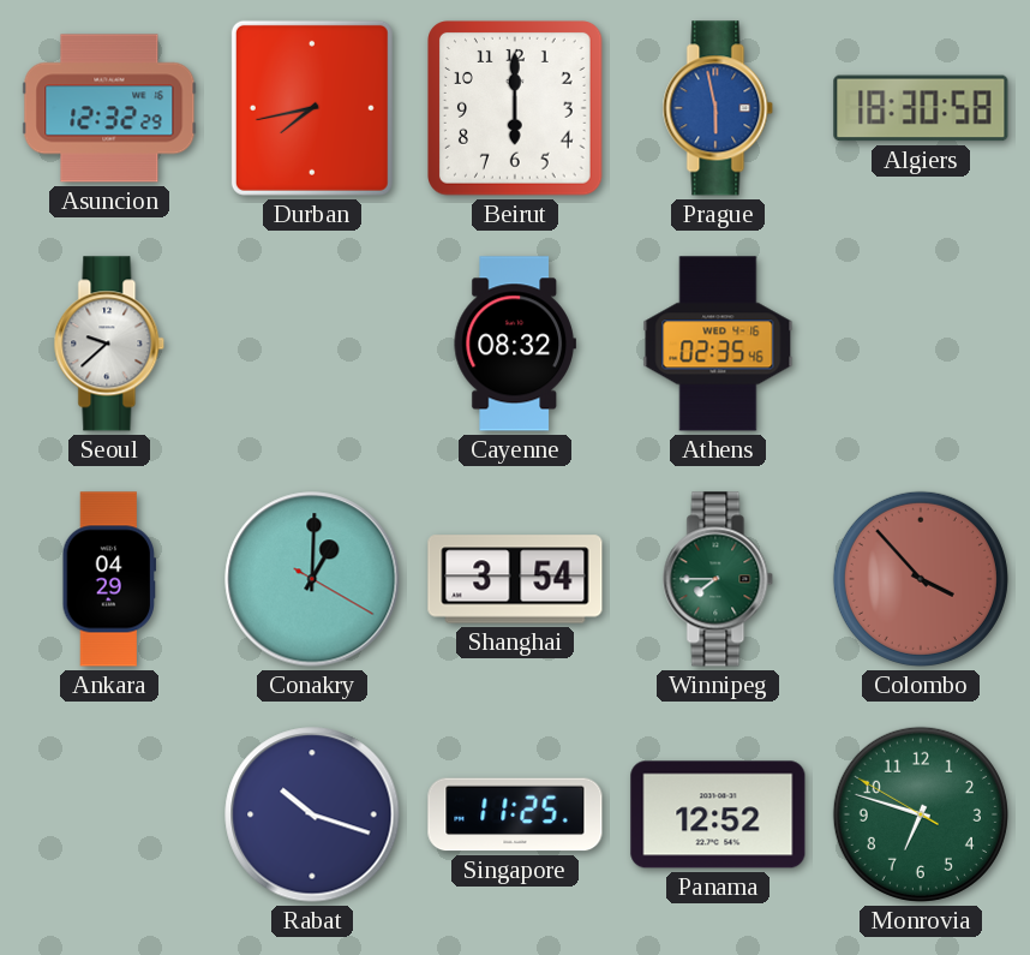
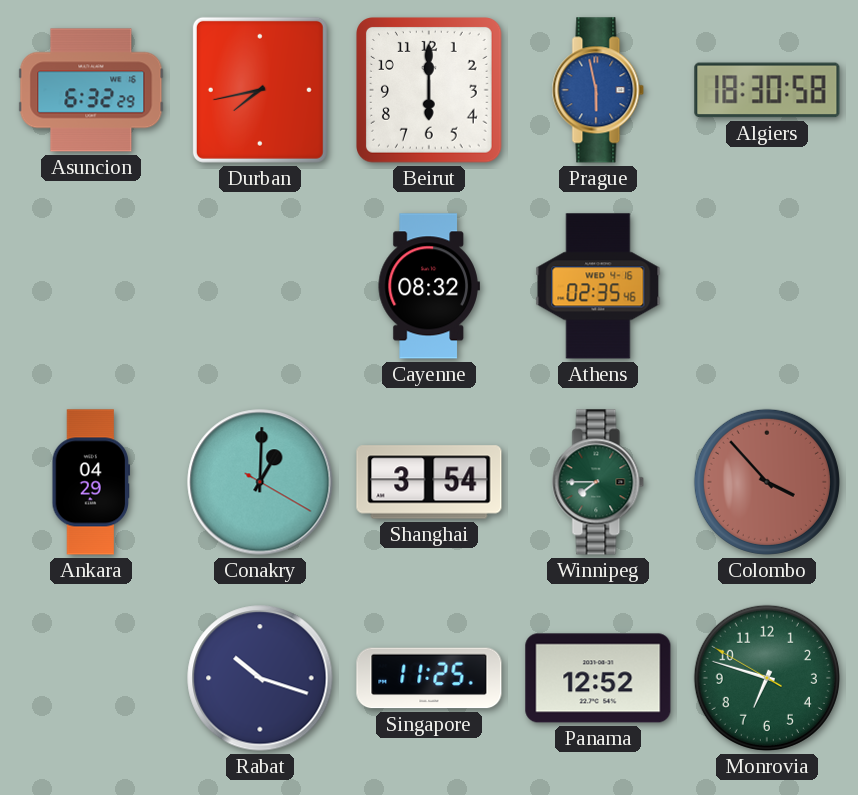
Asuncion: 12:32 -> 6:32 (91, 90)
Seoul: 9:38 -> none (109, 344)
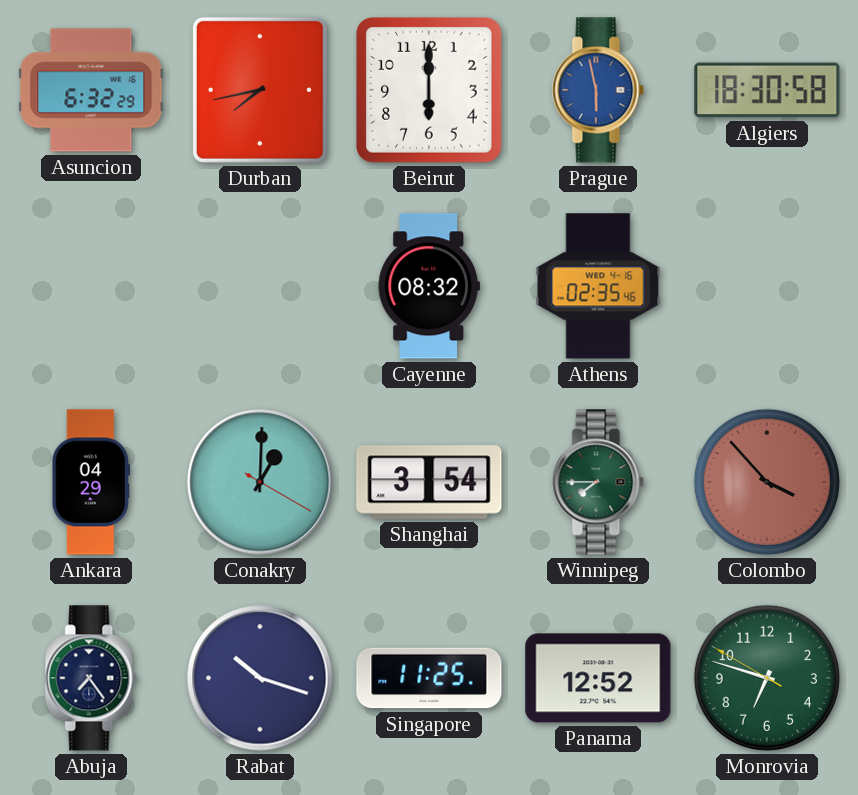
Abuja: none -> 7:24 (91, 678)
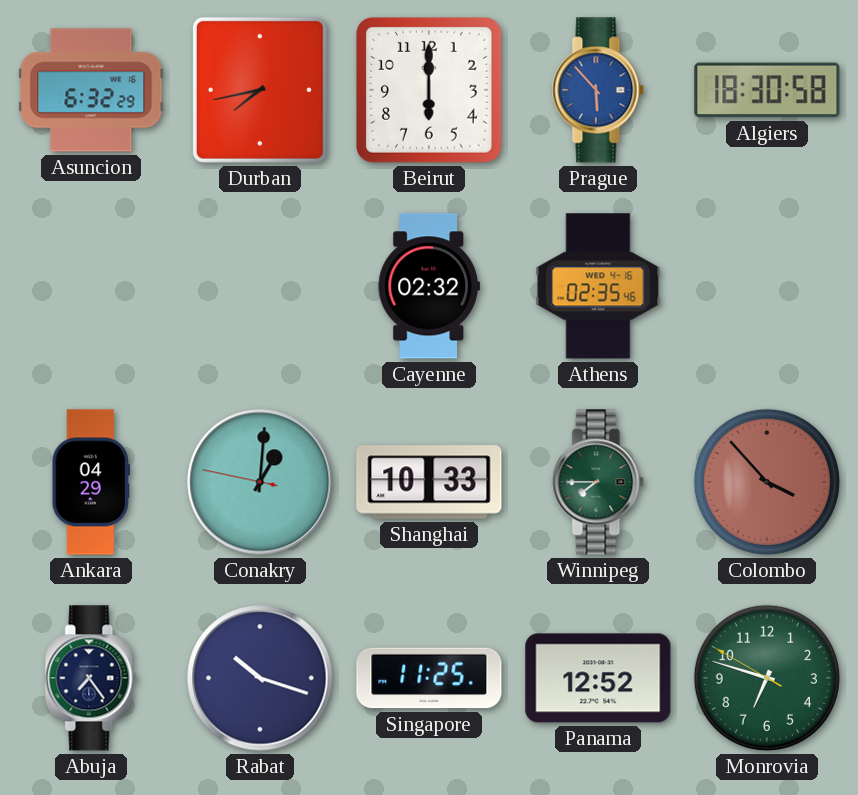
Prague: 5:58 -> 5:53 (598, 90)
Cayenne: 08:32 -> 02:32 (429, 286)
Conakry: 1:00:20 -> 1:00:47 (260, 482)
Shanghai: 3:54 -> 10:33 (429, 482)
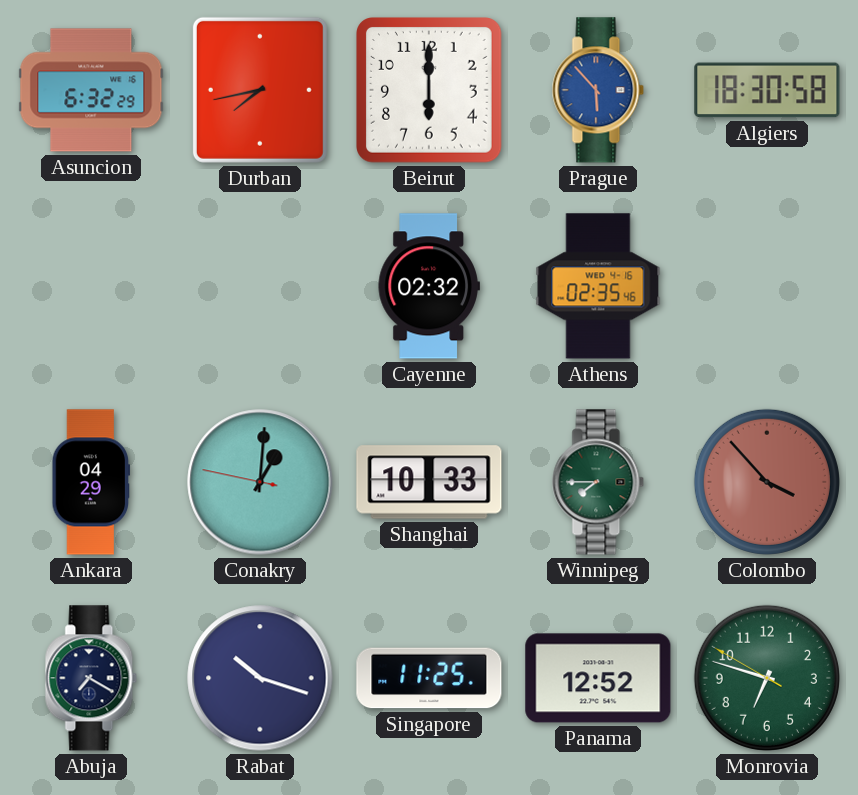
Abuja: 7:24 -> 7:20 (91, 678)
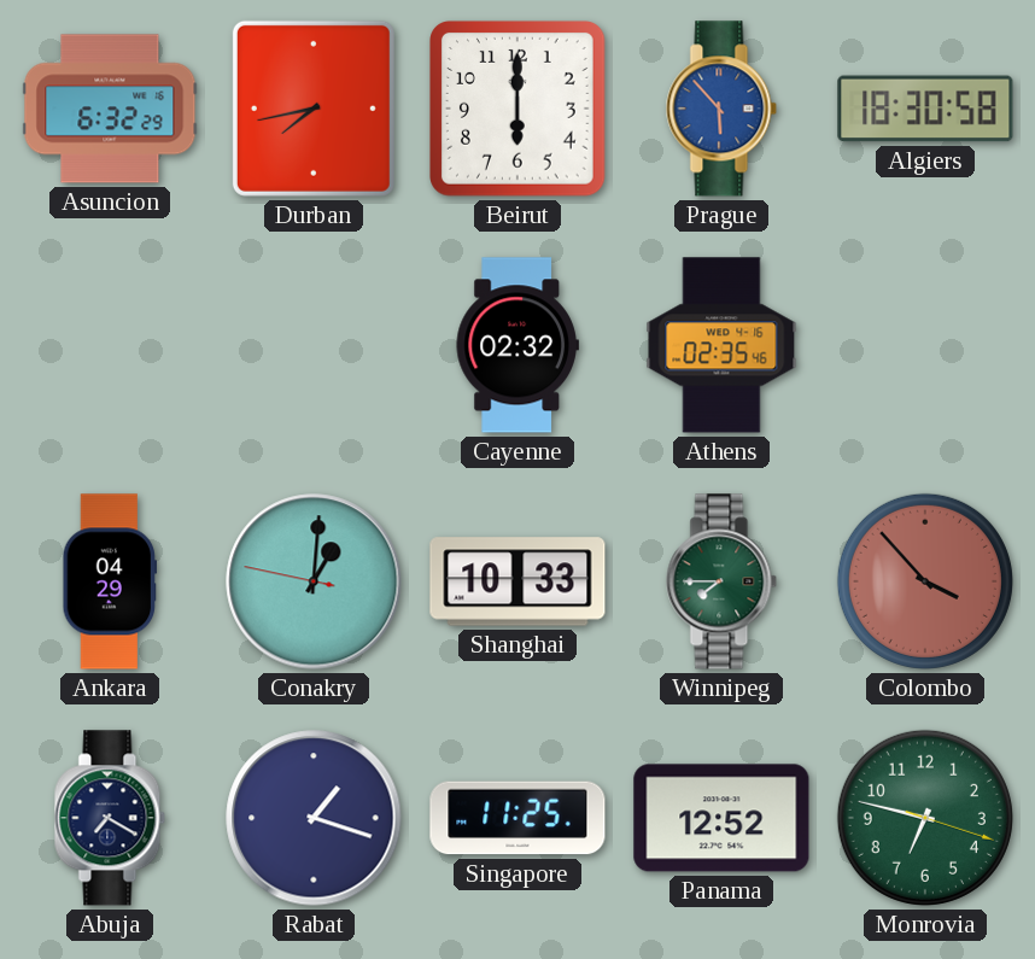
Rabat: 10:18 -> 1:18 (314, 818)
Monrovia: 6:47:50 -> 6:47:18 (925, 818)
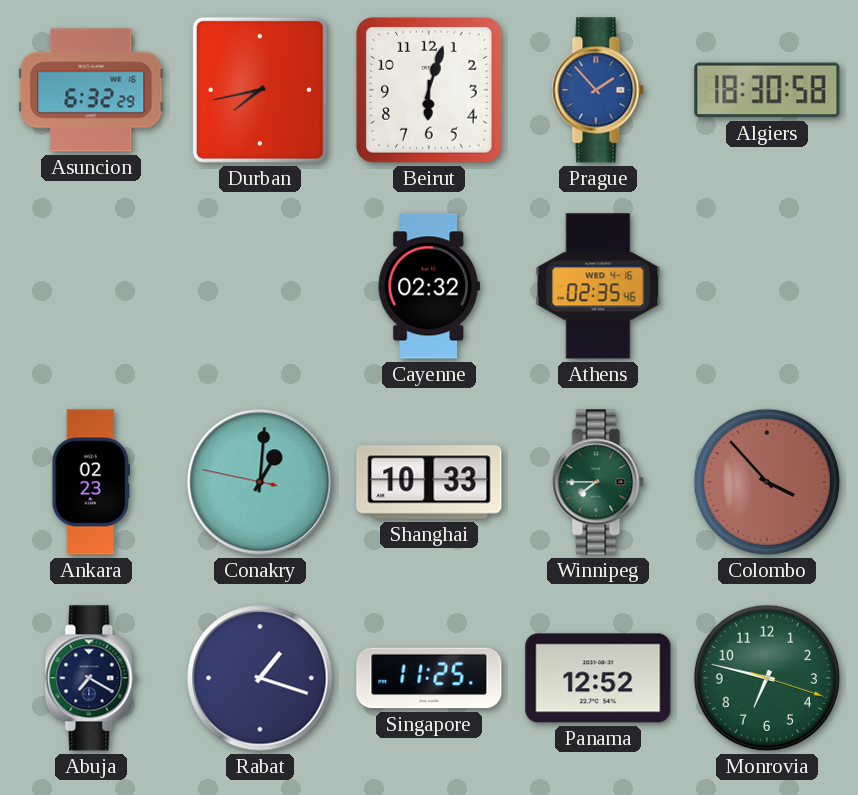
Beirut: 6:00 -> 6:03 (430, 91)
Prague: 5:53 -> 1:53 (598, 90)
Ankara: 04:29 -> 02:23 (91, 482)
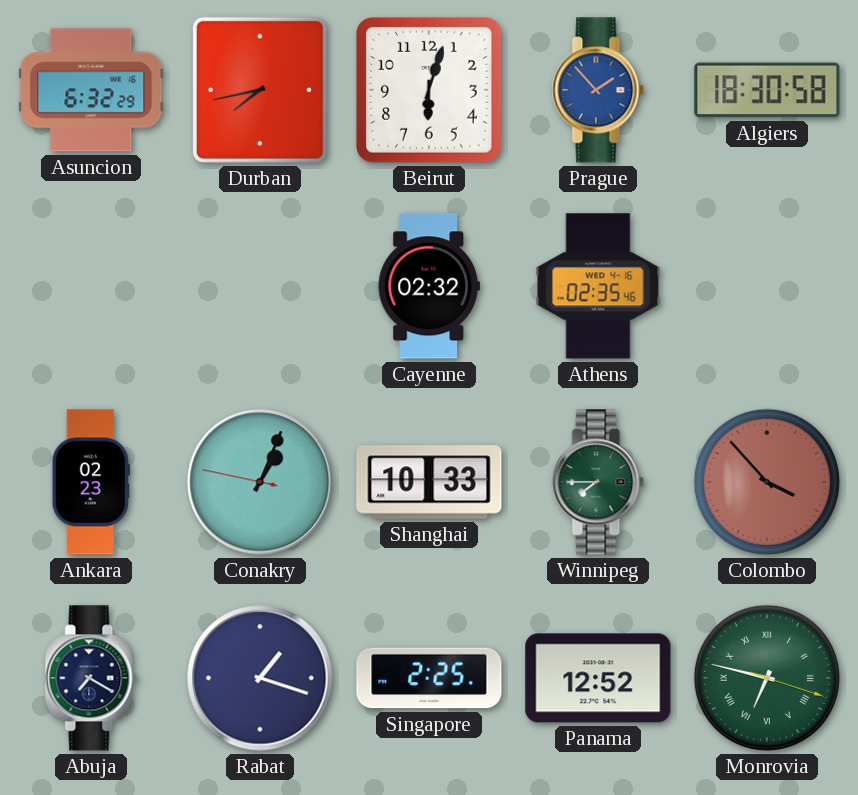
Conakry: 1:00 -> 1:03 (260, 482)
Singapore: 11:25 -> 2:25 (429, 678)
Monrovia numerals: Arabic -> Roman (767, 678)
